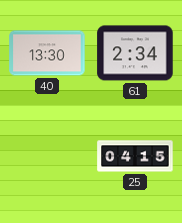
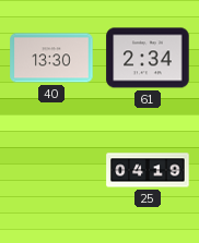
25: 04:15 -> 04:19 (148, 170)
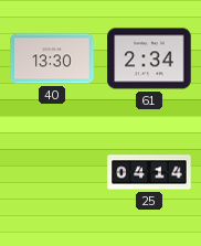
25: 04:19 -> 04:14 (149, 172)
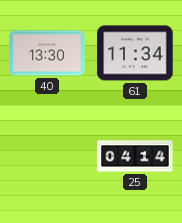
61: 2:34 -> 11:34 (135, 53)
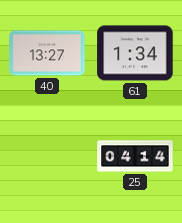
40: 13:30 -> 13:27 (47, 53)
61: 11:34 -> 1:34 (135, 53)
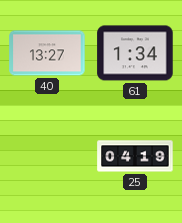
25: 04:14 -> 04:19 (135, 156)
